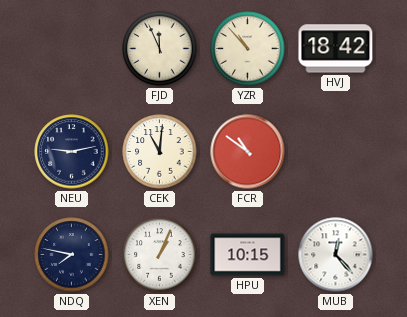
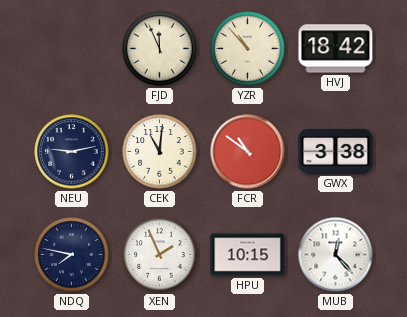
GWX: none -> 3:38 (336, 152)
XEN: 1:04 -> 1:56 (160, 255)
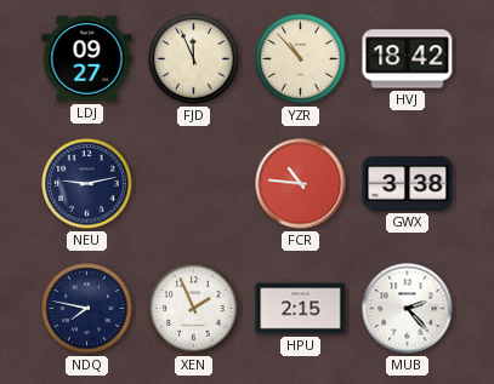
LDJ: none -> 09:27 (87, 58)
CEK: 11:01 -> none (160, 152)
FCR: 10:51 -> 10:46 (301, 184)
HPU: 10:15 -> 2:15 (301, 309)
MUB: 12:23 -> 2:23 (408, 309)
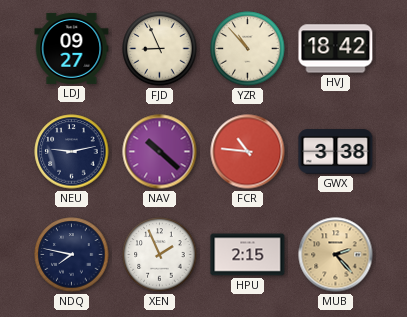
FJD: 11:56 -> 8:56 (160, 49)
NAV: none -> 10:22 (160, 152)
MUB dial: white -> champagne (336, 255)
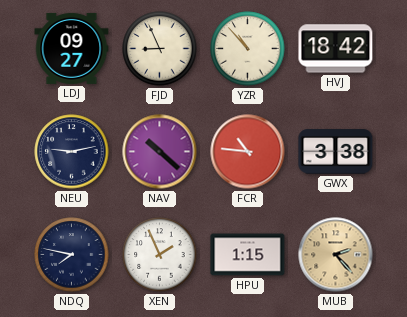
HPU: 2:15 -> 1:15 (248, 255)
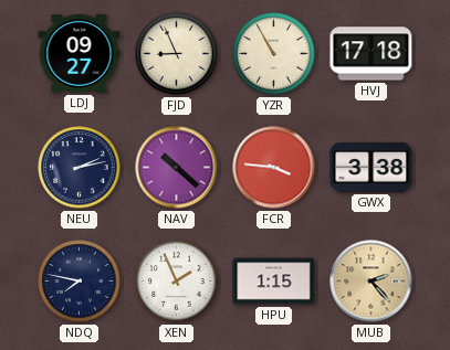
YZR: 10:53 -> 10:55 (274, 54)
HVJ: 18:42 -> 17:18 (371, 54)
NEU: 9:13 -> 2:13 (80, 168)
FCR: 10:46 -> 3:46 (274, 168)
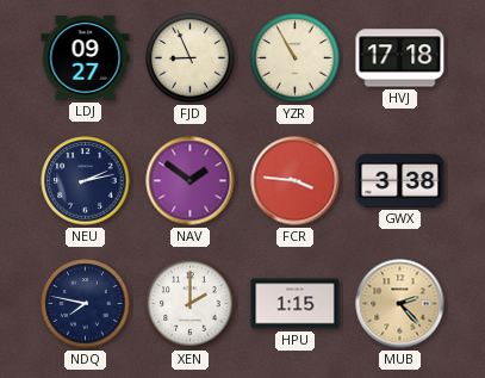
NAV: 10:22 -> 1:51 (191, 181)
XEN: 1:56 -> 2:00 (191, 304)
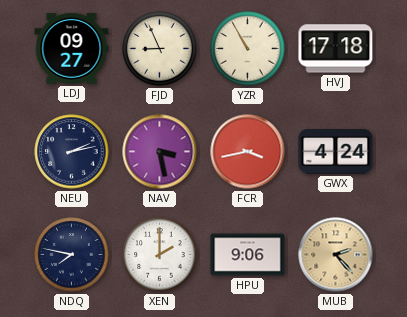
NAV: 1:51 -> 3:28 (160, 152)
FCR: 3:46 -> 3:43 (248, 152)
GWX: 3:38 -> 4:24 (336, 152)
HPU: 1:15 -> 9:06 (248, 255)
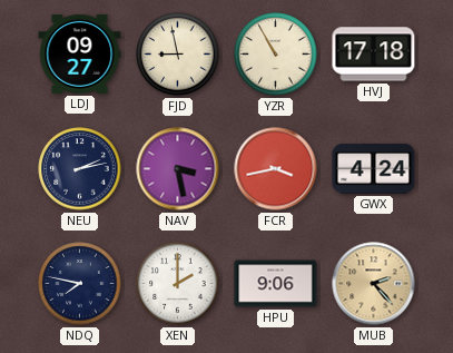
FJD: 8:56 -> 8:58 (178, 55)
